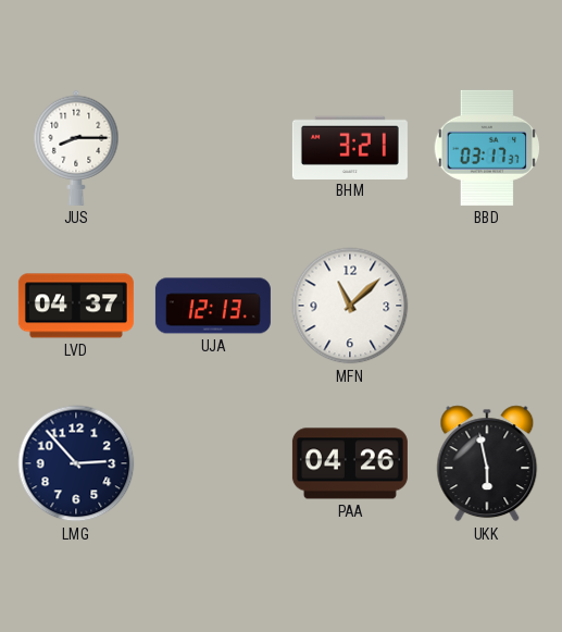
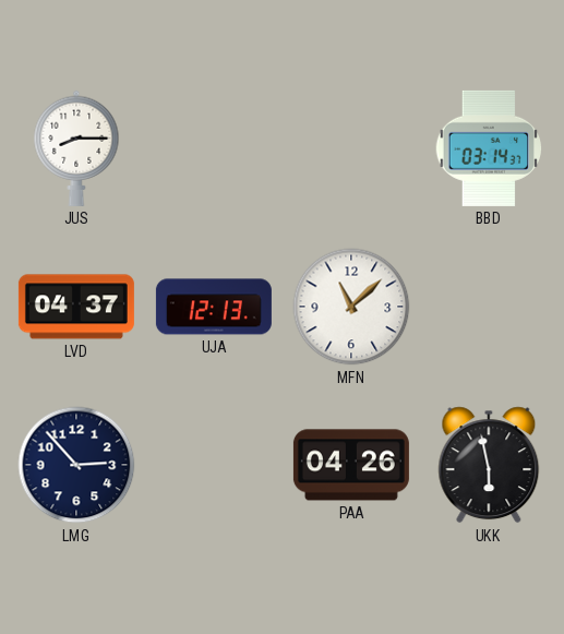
BHM: 3:21 -> none (350, 147)
BBD: 03:17 -> 03:14 (488, 148)
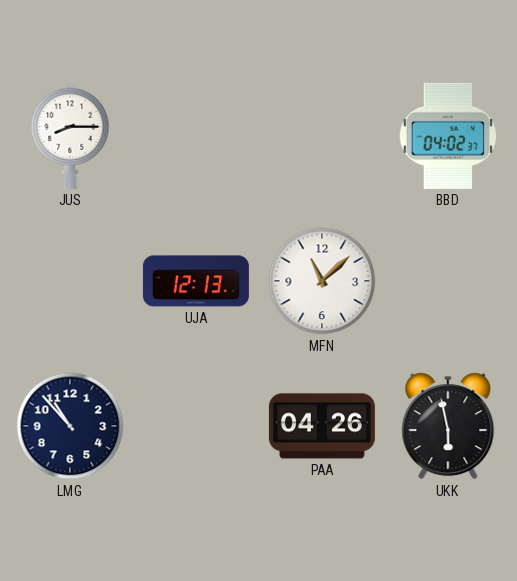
BBD: 03:14 -> 04:02 (447, 136)
LVD: 04:37 -> none (76, 307)
LMG: 2:53 -> 10:53 (70, 426)
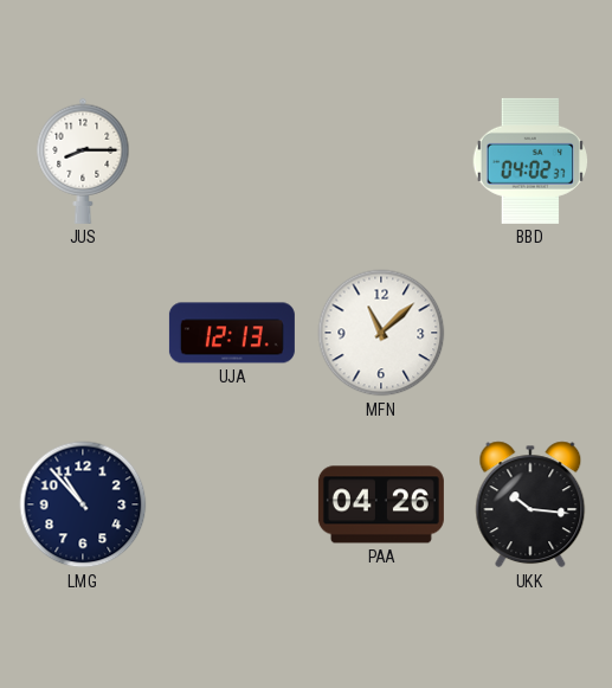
UKK: 5:58 -> 10:16 (530, 504)
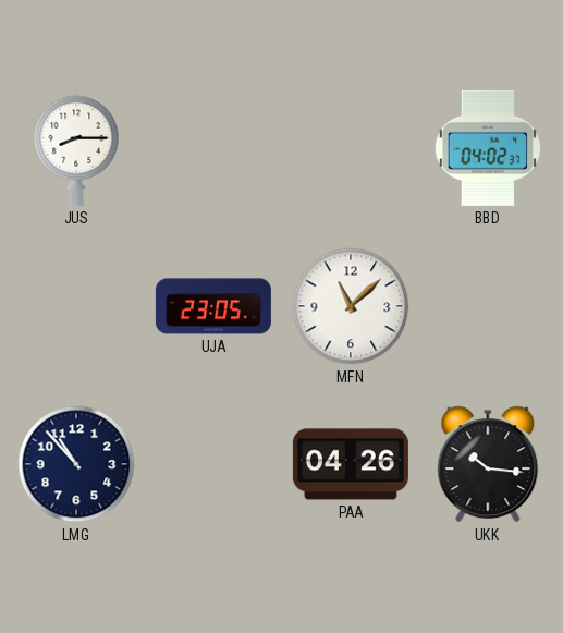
UJA: 12:13 -> 23:05 (213, 306)
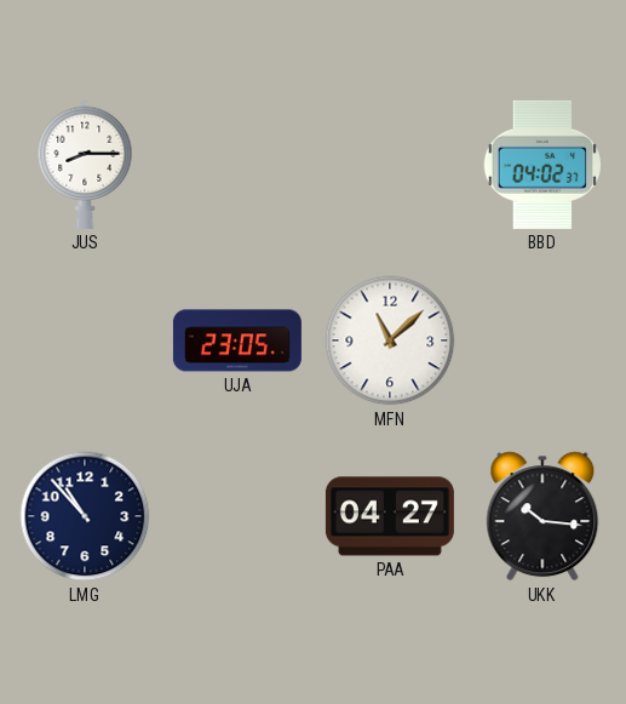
PAA: 04:26 -> 04:27 (390, 516)
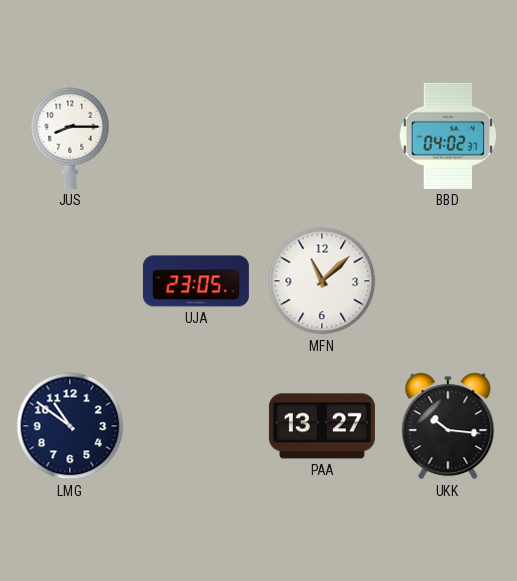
LMG: 10:53 -> 10:51 (70, 426)
PAA: 04:27 -> 13:27 (322, 426)
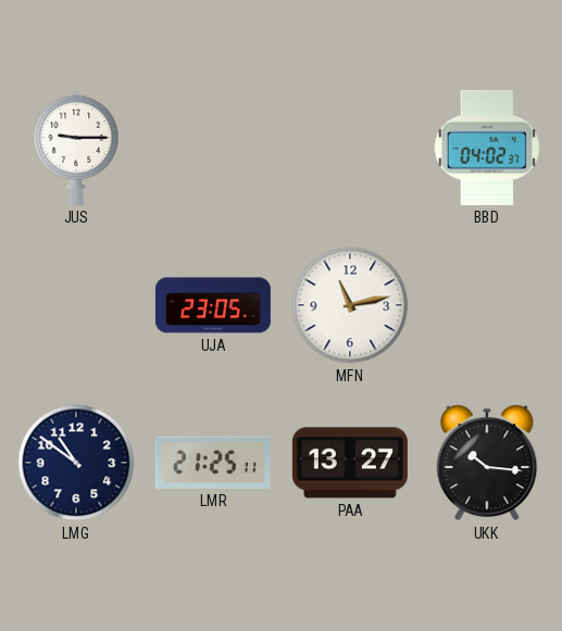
JUS: 8:15 -> 9:15 (76, 148)
MFN: 11:08 -> 11:13 (350, 305)
LMR: none -> 21:25 (213, 463)
